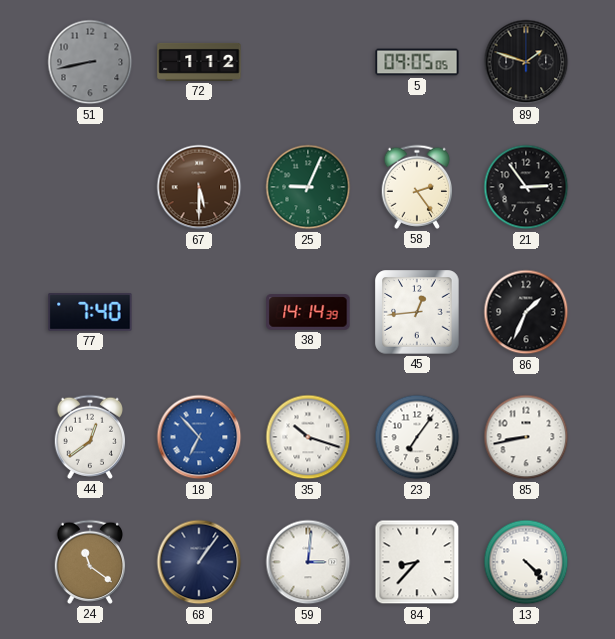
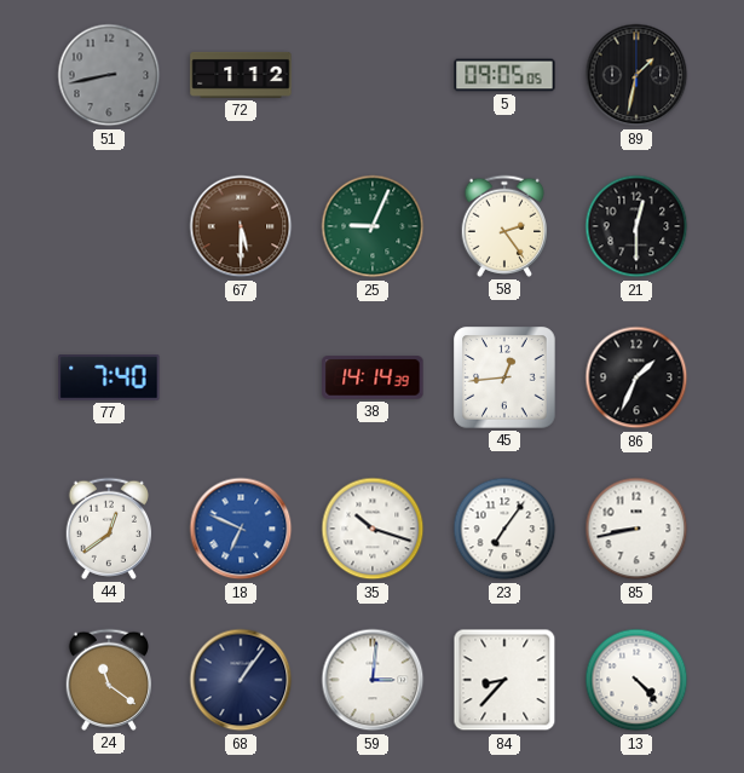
89: 1:48 -> 1:32 (636, 75)
21: 2:54 -> 12:30 (636, 226)
18: 6:53 -> 6:49 (241, 529)
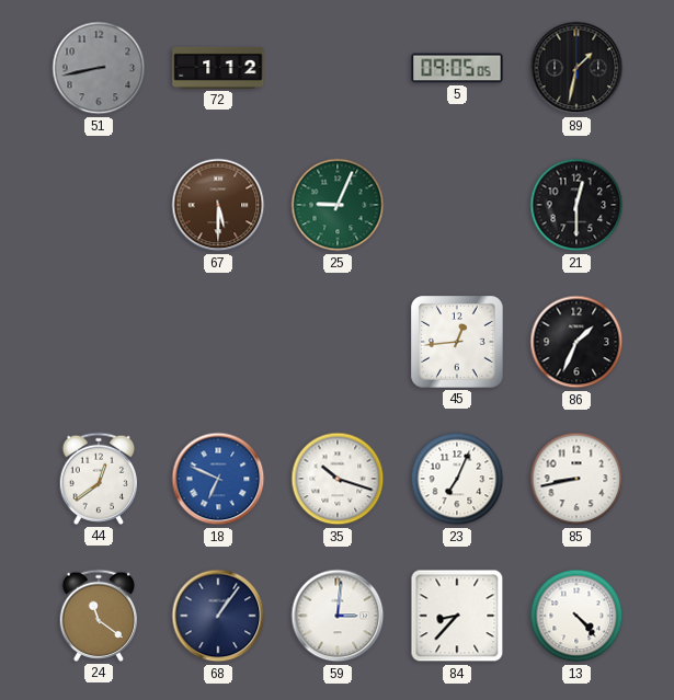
58: 2:24 -> none (503, 226)
77: 7:40 -> none (109, 377)
38: 14:14 -> none (373, 377)
23: 7:06 -> 7:04 (457, 479)
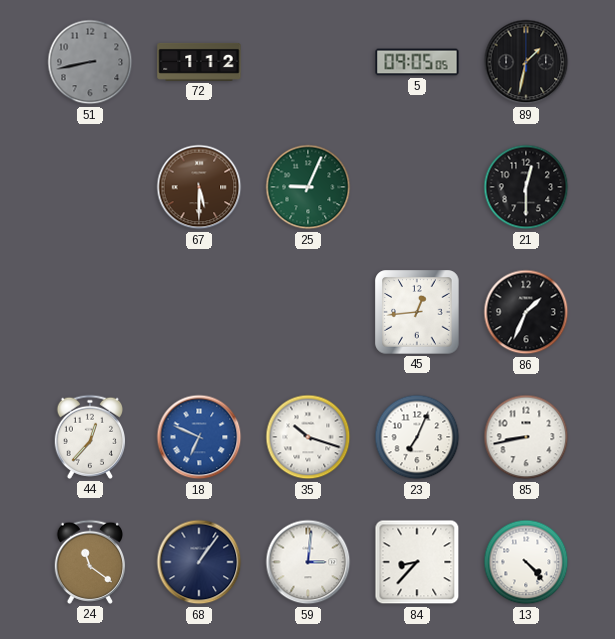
44: 12:39 -> 12:37 (89, 437)
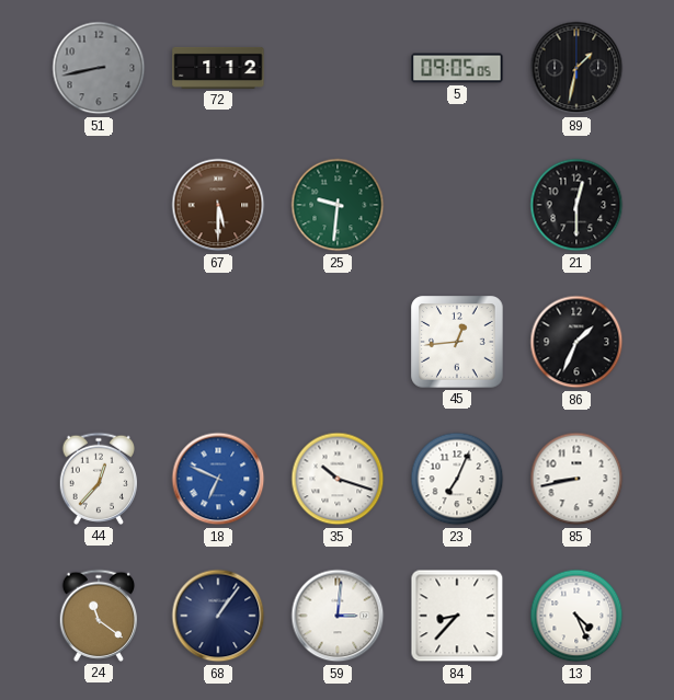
25: 9:04 -> 9:31 (338, 205)
13: 4:23 -> 4:26 (576, 616)
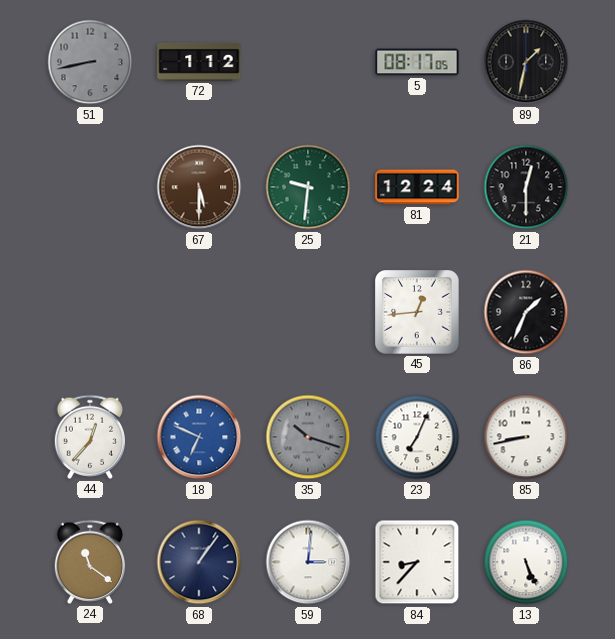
5: 09:05 -> 08:17 (417, 62)
81: none -> 12:24 (417, 187)
35 dial: white -> grey (308, 437)
13: 4:26 -> 5:26 (526, 562)
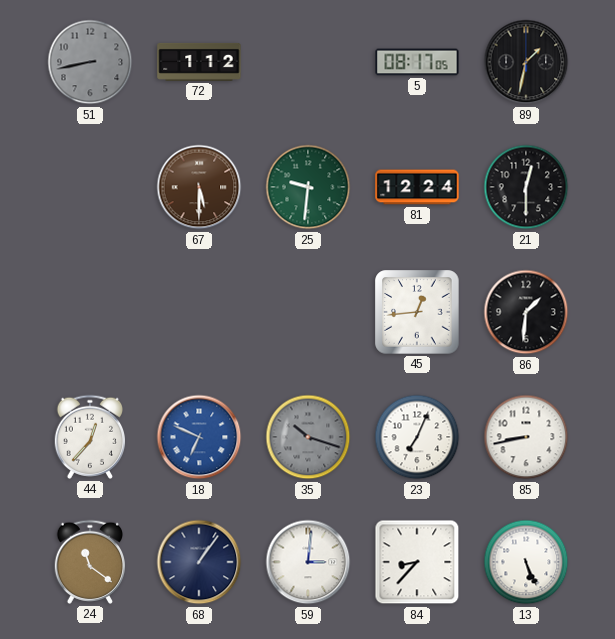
86: 1:34 -> 1:31 (526, 312)
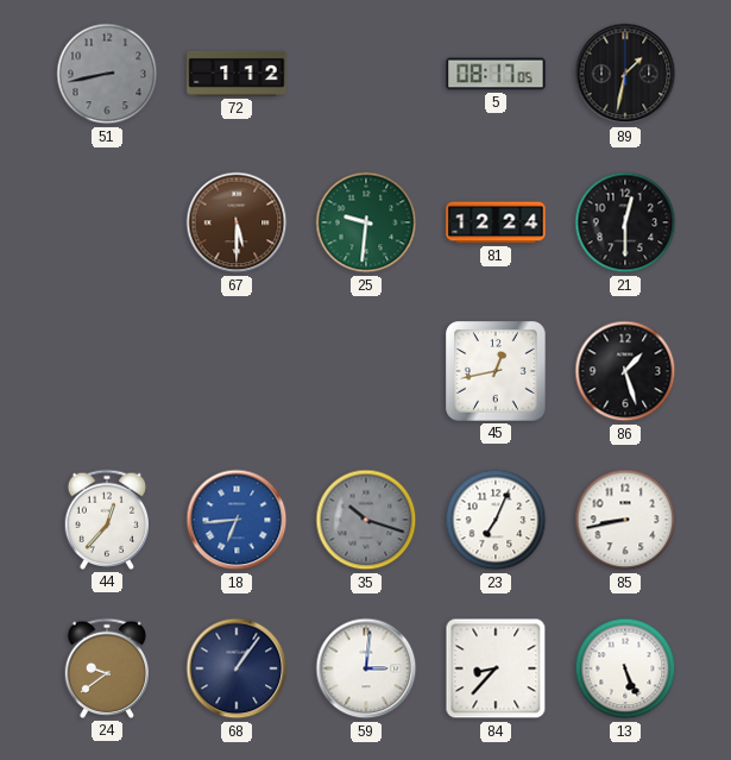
45: 12:44 -> 12:43 (496, 371)
86: 1:31 -> 1:27 (625, 371)
18: 6:49 -> 6:44 (237, 520)
24: 11:21 -> 9:39 (106, 668)
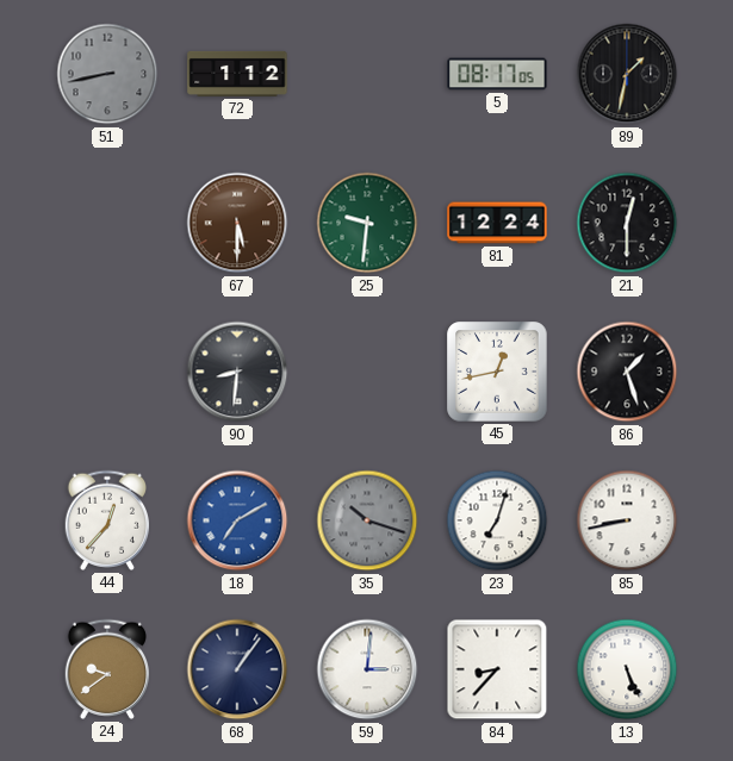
90: none -> 8:31 (237, 372)
18: 6:44 -> 7:10 (237, 520)
23: 7:04 -> 7:03 (497, 520)
